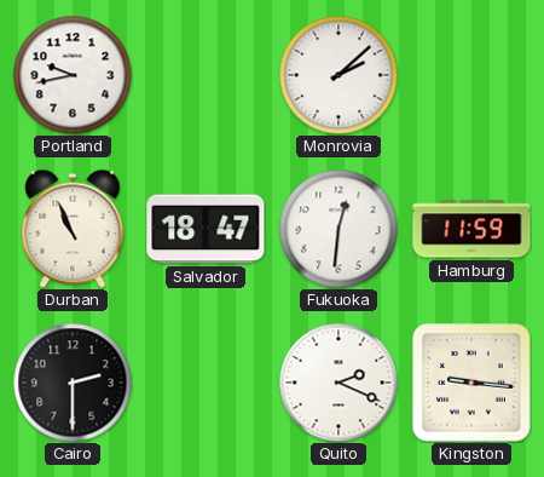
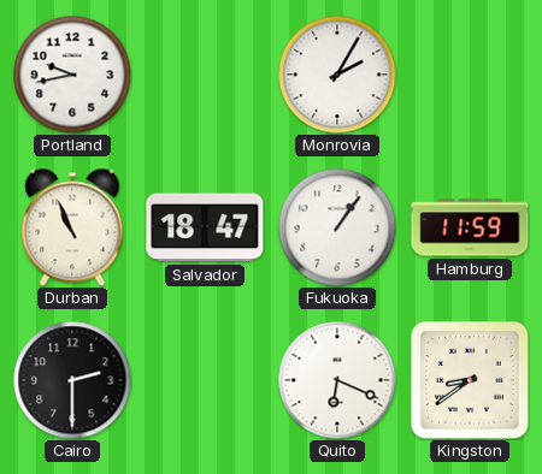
Monrovia: 2:08 -> 2:05 (337, 75)
Fukuoka: 12:31 -> 1:06 (337, 227)
Quito: 2:19 -> 6:19 (337, 380)
Kingston: 9:16 -> 8:39 (470, 380)
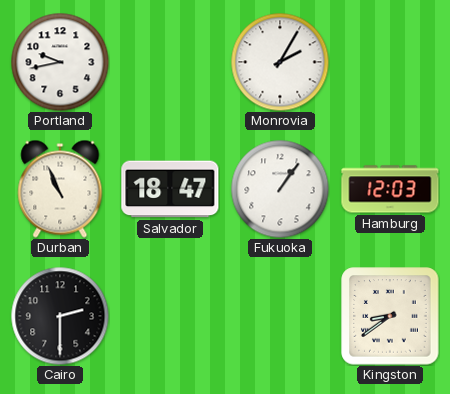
Hamburg: 11:59 -> 12:03 (390, 189)
Quito: 6:19 -> none (337, 380)
